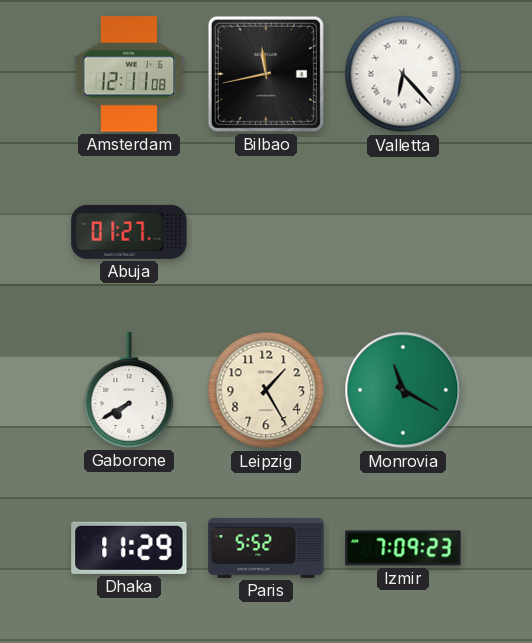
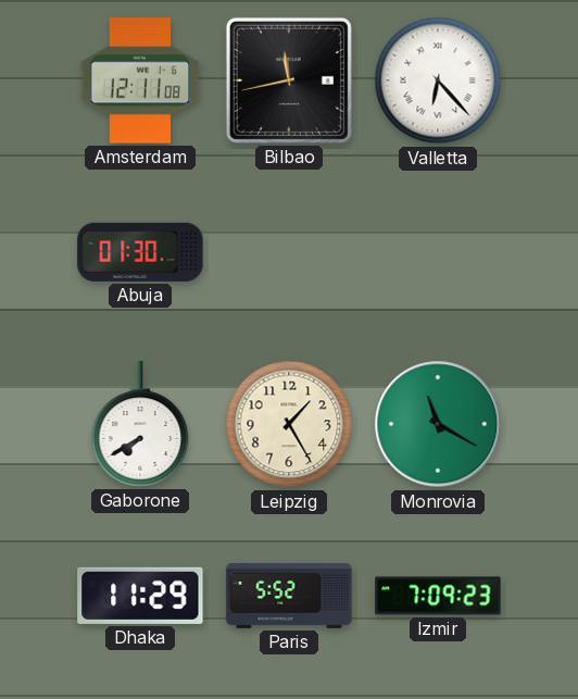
Abuja: 01:27 -> 01:30 (140, 252)
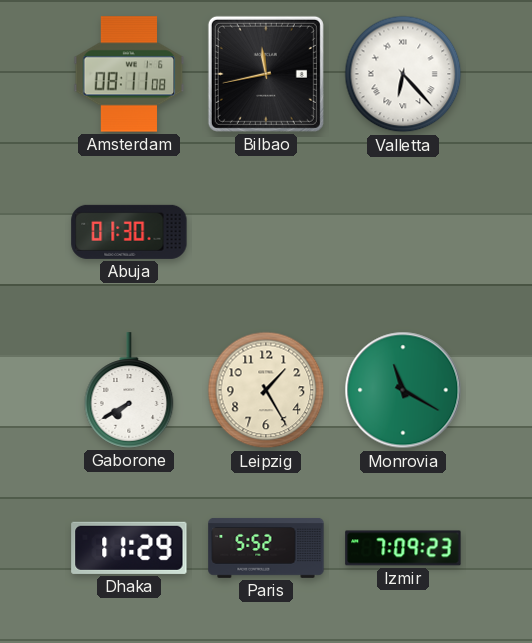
Amsterdam: 12:11 -> 08:11 (129, 74)
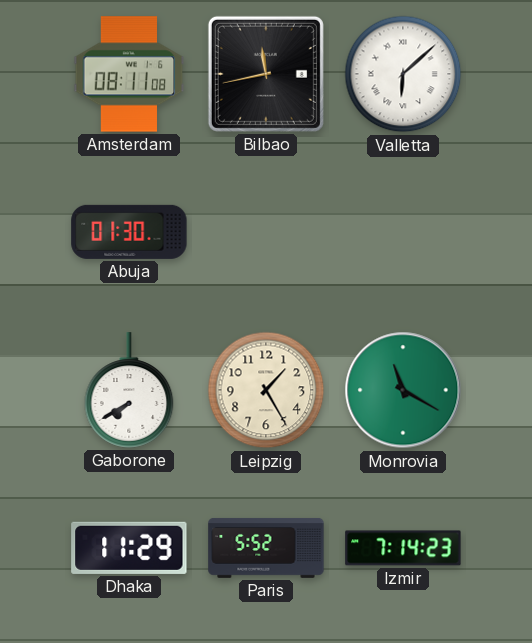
Valletta: 6:23 -> 6:08 (403, 74)
Izmir: 7:09 -> 7:14 (403, 548)
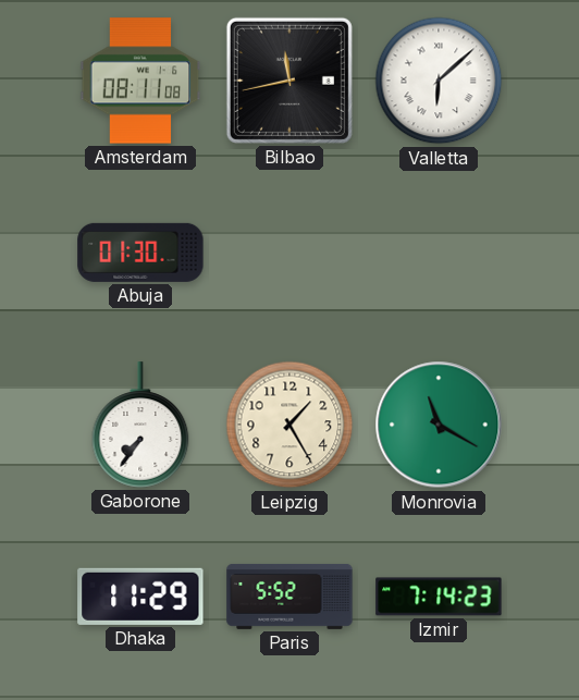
Gaborone: 7:40 -> 7:36 (140, 425)
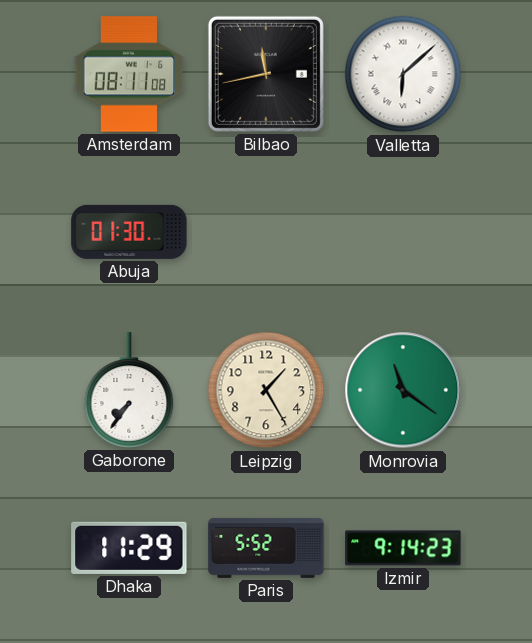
Monrovia: 11:20 -> 11:21 (403, 390)
Izmir: 7:14 -> 9:14 (403, 548)
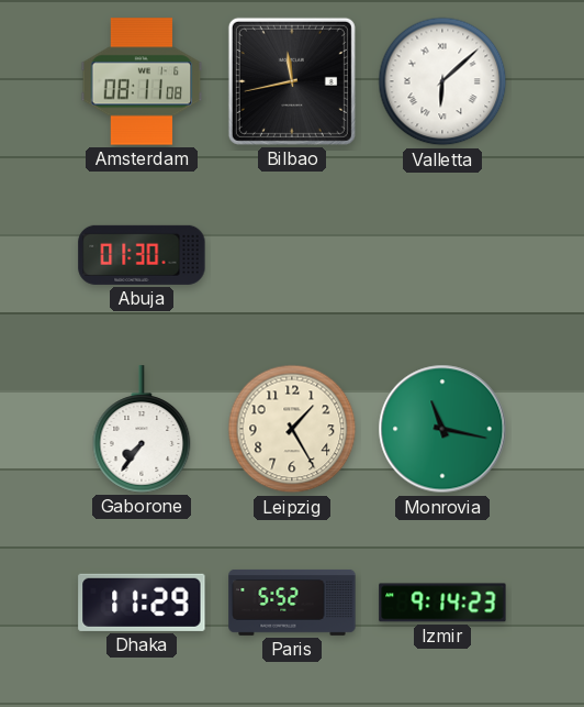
Monrovia: 11:21 -> 11:17 (442, 429)
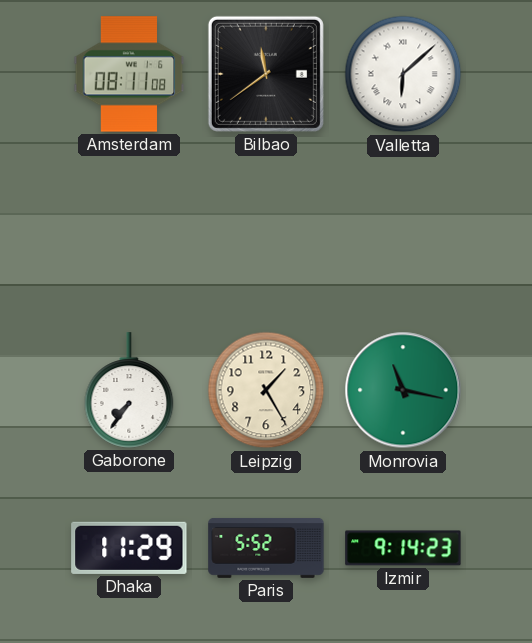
Bilbao: 11:43 -> 11:39 (266, 74)
Abuja: 01:30 -> none (142, 255)
